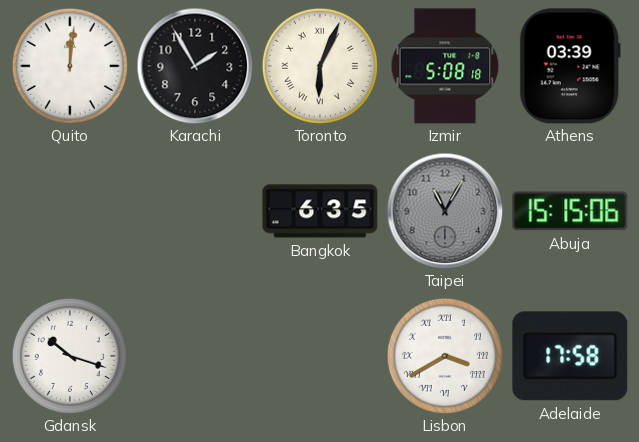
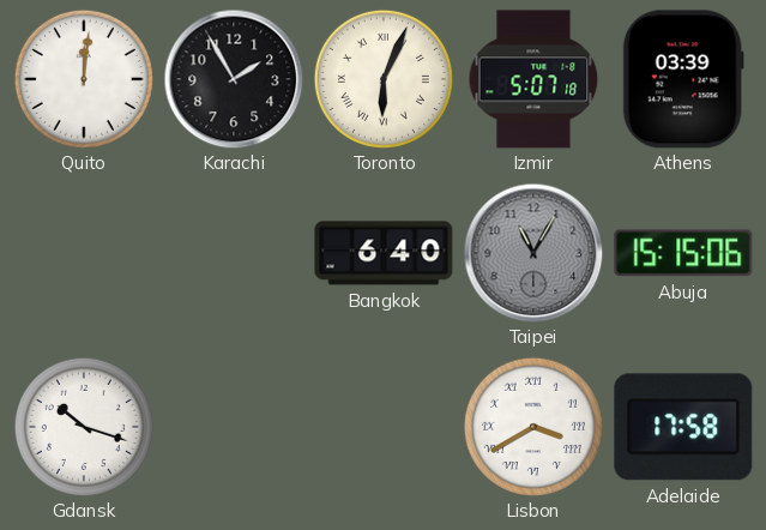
Izmir: 5:08 -> 5:07 (533, 79)
Bangkok: 6:35 -> 6:40 (384, 253)
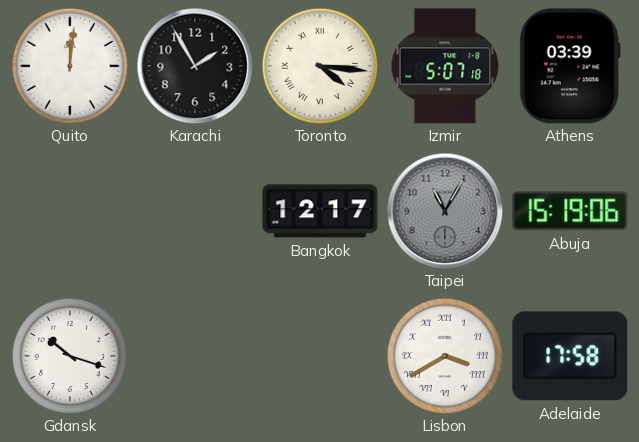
Toronto: 6:04 -> 4:16 (320, 66)
Bangkok: 6:40 -> 12:17 (320, 211)
Abuja: 15:15 -> 15:19 (570, 211)
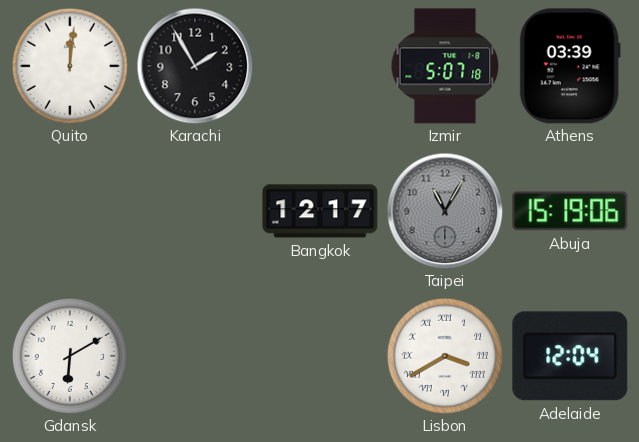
Toronto: 4:16 -> none (320, 66)
Gdansk: 10:18 -> 6:10 (70, 356)
Adelaide: 17:58 -> 12:04 (570, 356)
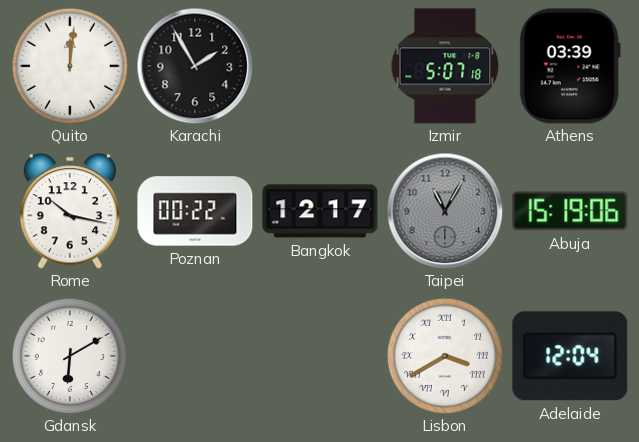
Rome: none -> 10:17 (70, 211)
Poznan: none -> 00:22 (195, 211)
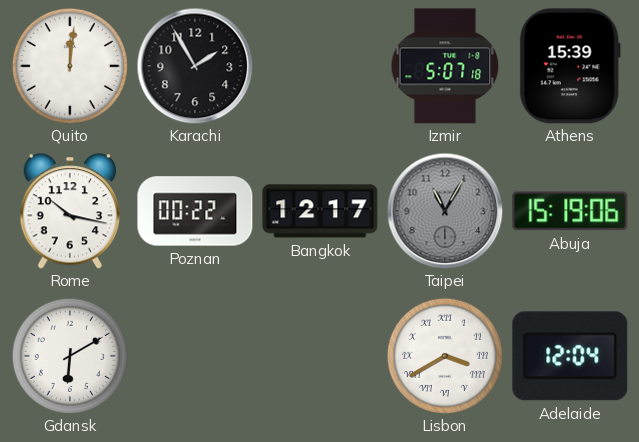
Athens: 03:39 -> 15:39 (570, 66)
